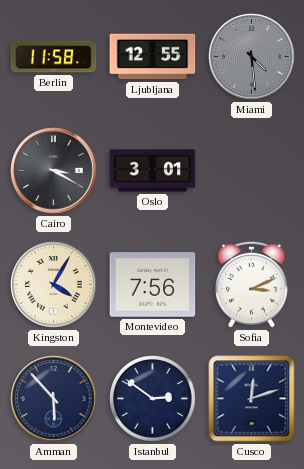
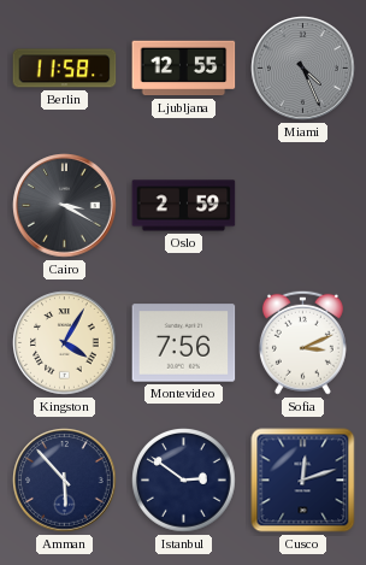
Miami: 4:29 -> 4:26 (303, 69)
Oslo: 3:01 -> 2:59 (184, 206)
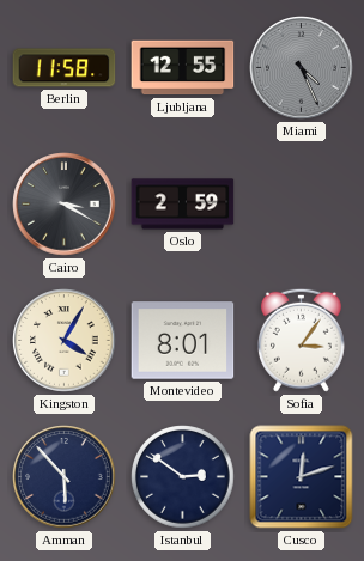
Montevideo: 7:56 -> 8:01 (183, 341)
Sofia: 3:11 -> 3:06 (301, 340)
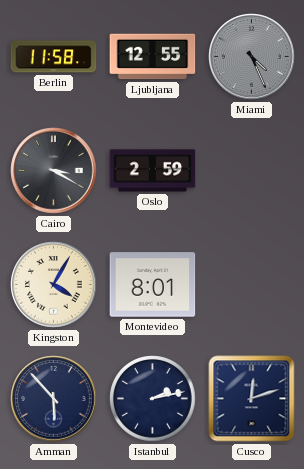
Sofia: 3:06 -> none (301, 340)
Istanbul: 2:51 -> 2:13 (153, 399)
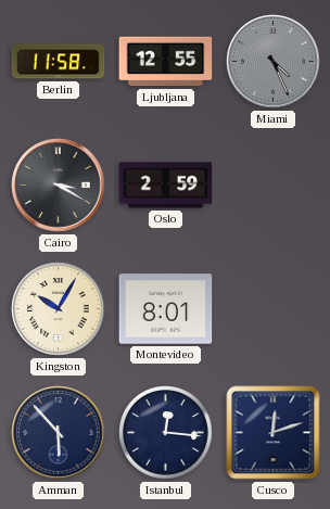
Kingston: 4:05 -> 10:05 (59, 309)
Istanbul: 2:13 -> 12:16 (166, 433)
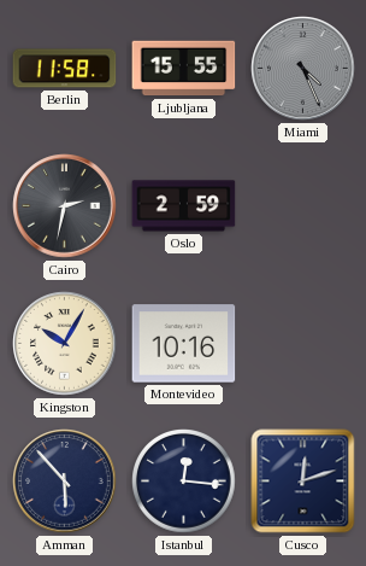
Ljubljana: 12:55 -> 15:55 (184, 69)
Cairo: 3:20 -> 2:32 (65, 206)
Montevideo: 8:01 -> 10:16 (184, 344)
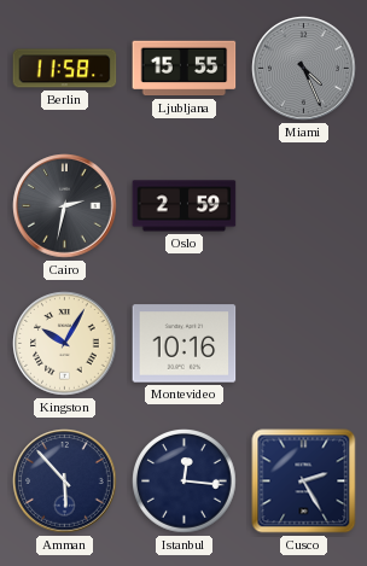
Cusco: 12:12 -> 2:25 (304, 482)
